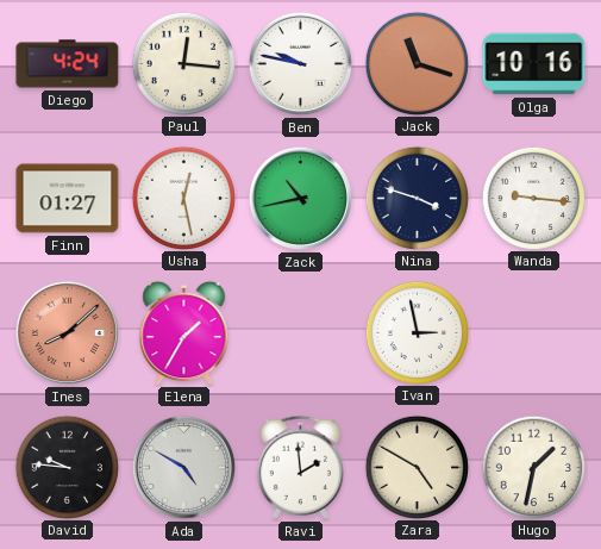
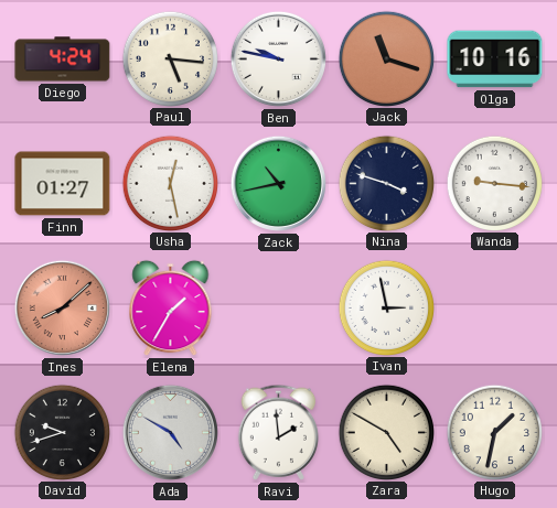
Paul: 12:16 -> 5:16 (170, 58)
David: 9:46 -> 9:42 (62, 432)
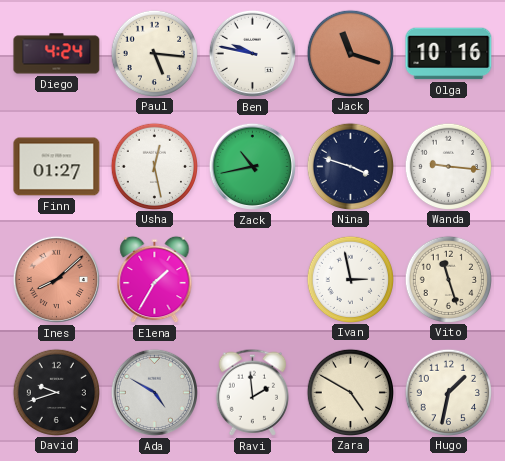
Vito: none -> 11:27 (448, 279)
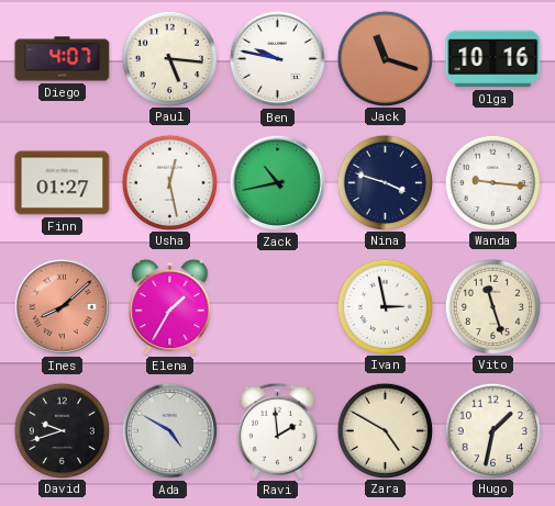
Diego: 4:24 -> 4:07 (63, 59)
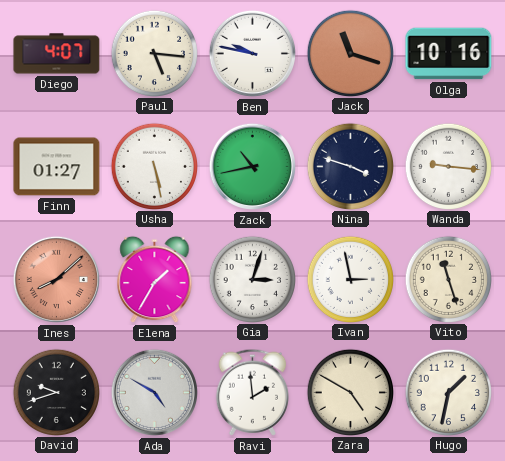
Usha: 12:28 -> 5:28 (154, 166)
Gia: none -> 3:03 (252, 279)
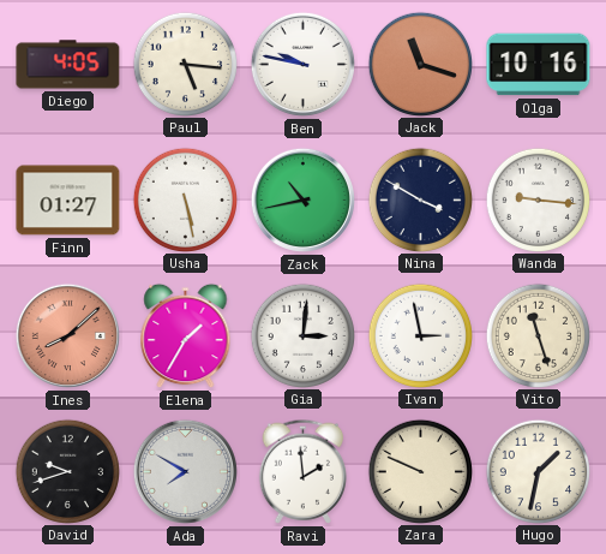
Diego: 4:07 -> 4:05 (68, 65)
Nina: 3:48 -> 3:50 (420, 199)
Gia: 3:03 -> 3:01 (302, 335)
Ada: 4:50 -> 7:50 (185, 471)
Zara: 4:50 -> 9:49 (420, 471)
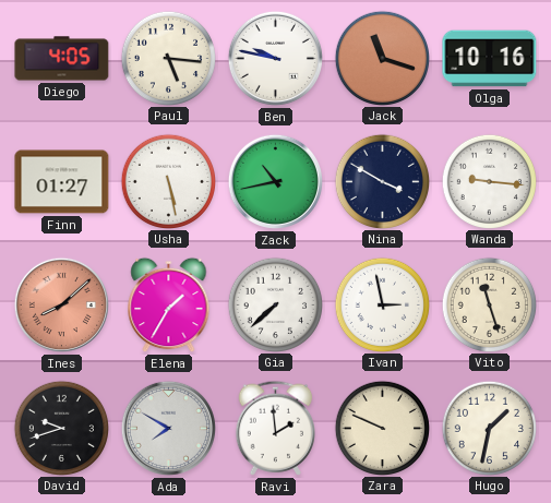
Gia: 3:01 -> 7:38 (275, 304)
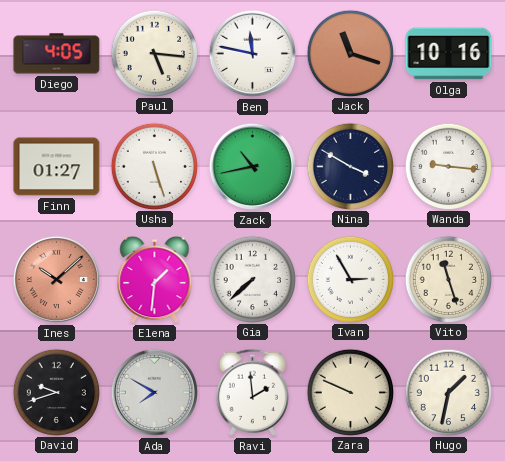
Ben: 9:47 -> 11:47 (252, 53)
Usha: 5:28 -> 5:27 (154, 166)
Ines: 8:08 -> 10:08 (56, 279)
Elena: 1:35 -> 1:31 (155, 280)
Ivan: 2:58 -> 2:55 (350, 279)
